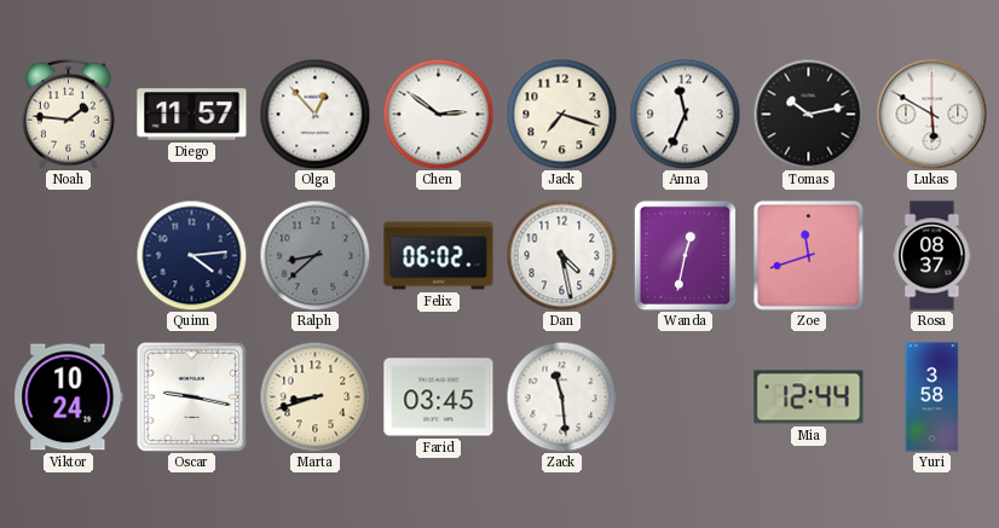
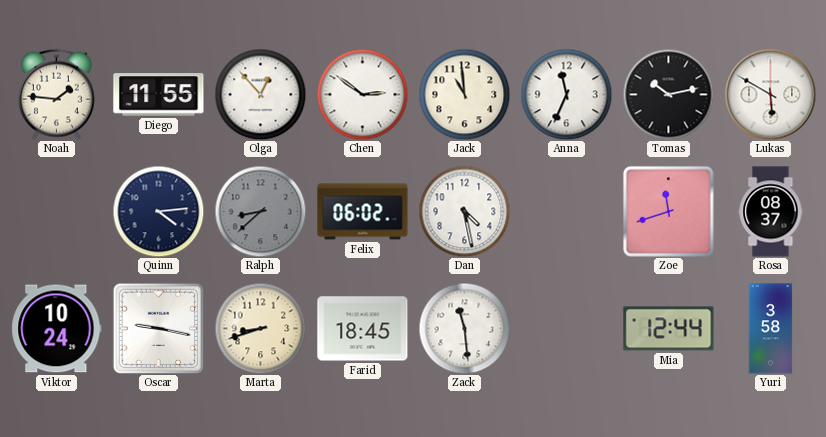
Diego: 11:57 -> 11:55 (159, 95)
Jack: 7:18 -> 10:59 (464, 94)
Wanda: 12:32 -> none (685, 255)
Farid: 03:45 -> 18:45 (363, 329)
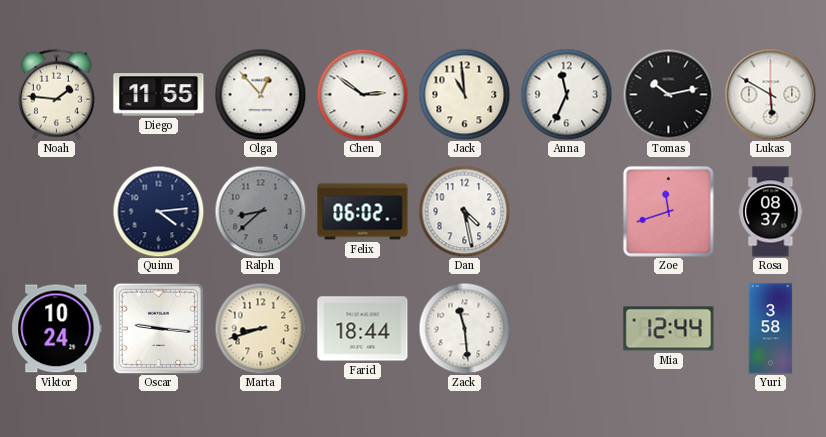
Oscar: 9:17 -> 9:16 (158, 328)
Farid: 18:45 -> 18:44 (363, 329)
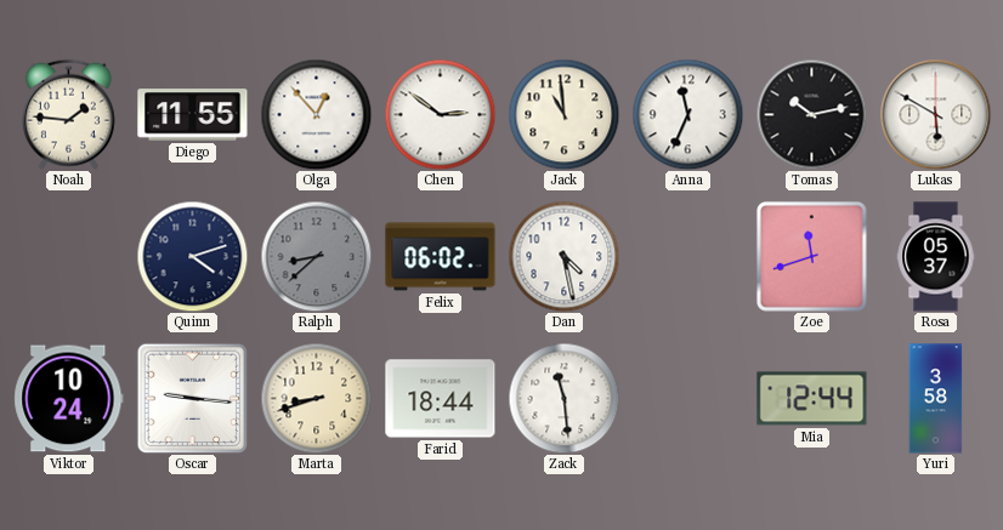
Quinn: 4:14 -> 4:12 (192, 256)
Rosa: 08:37 -> 05:37 (936, 257)
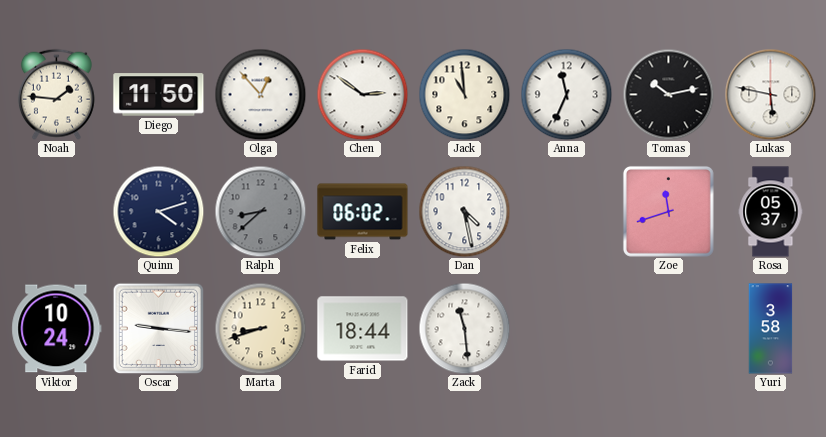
Diego: 11:55 -> 11:50 (159, 95)
Lukas: 5:50 -> 5:47 (770, 94)
Mia: 12:44 -> none (812, 399)
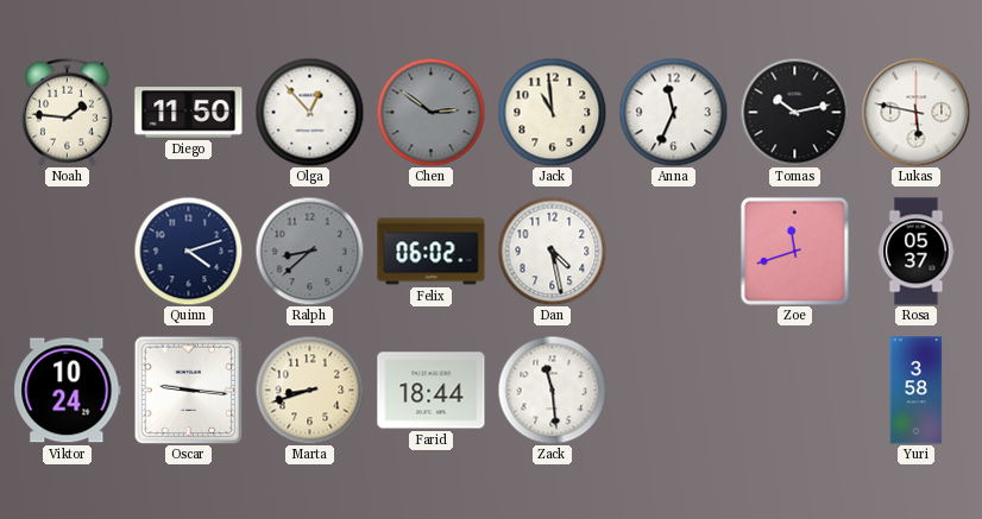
Chen dial: white -> grey (430, 112)
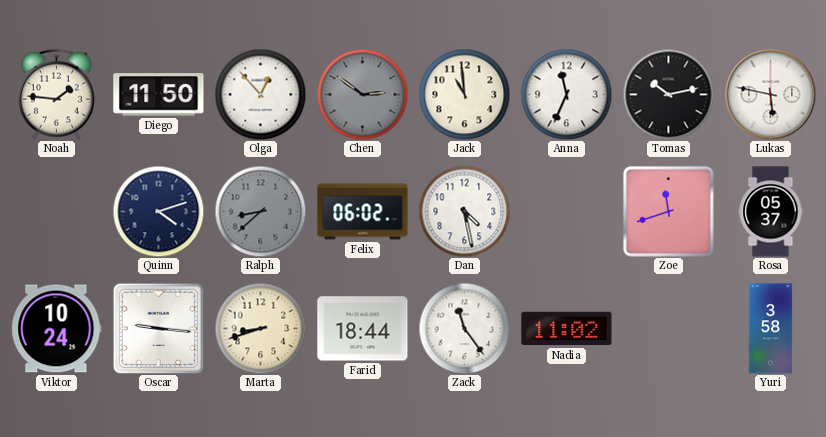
Zack: 11:29 -> 11:24 (464, 328)
Nadia: none -> 11:02 (567, 329)
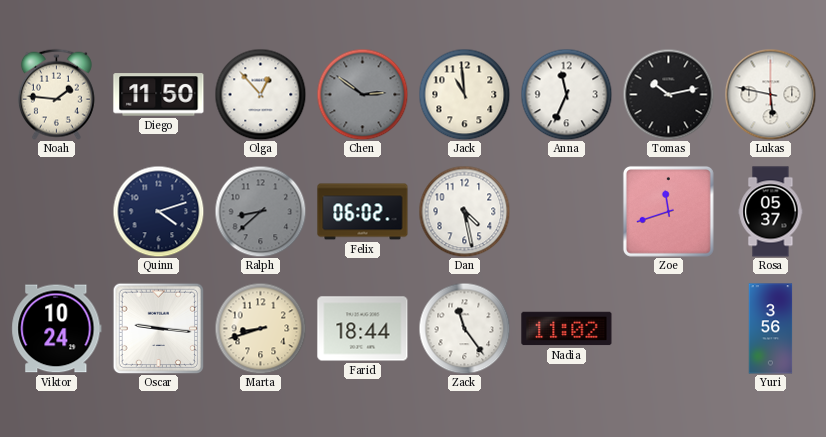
Yuri: 3:58 -> 3:56 (771, 329)
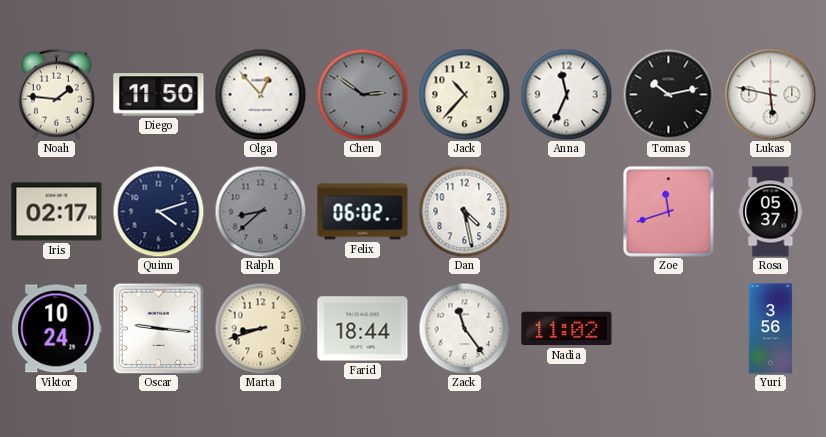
Jack: 10:59 -> 10:37 (464, 94)
Iris: none -> 02:17 (57, 212)
